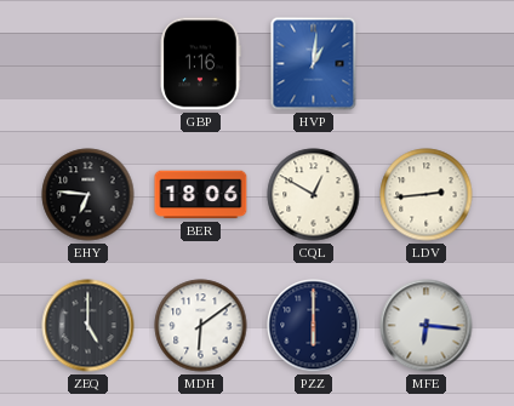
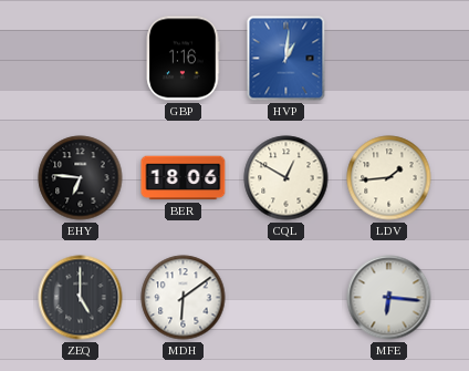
LDV: 2:44 -> 1:44 (389, 178)
PZZ: 6:00 -> none (314, 326)
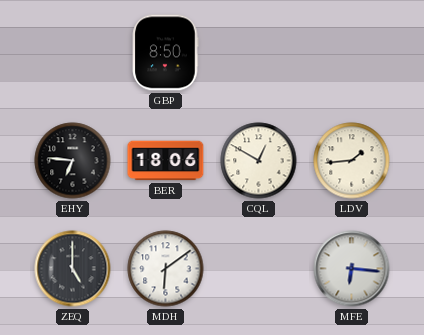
GBP: 1:16 -> 8:50 (165, 53)
HVP: 1:01 -> none (286, 59)
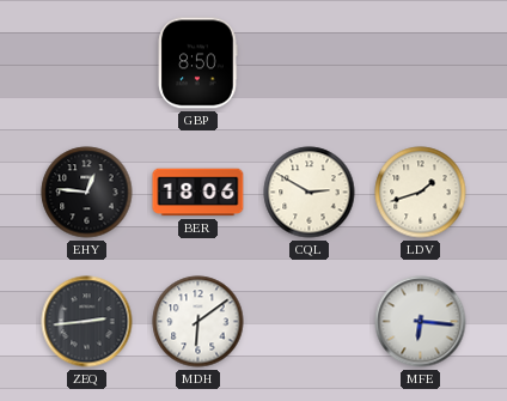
EHY: 6:46 -> 12:46 (87, 193)
CQL: 12:50 -> 2:50 (310, 193)
LDV: 1:44 -> 1:42 (421, 193)
ZEQ: 5:00 -> 2:44 (87, 322)
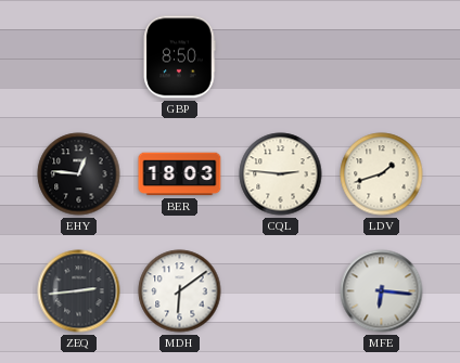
BER: 18:06 -> 18:03 (180, 174)
CQL: 2:50 -> 2:46 (281, 174)
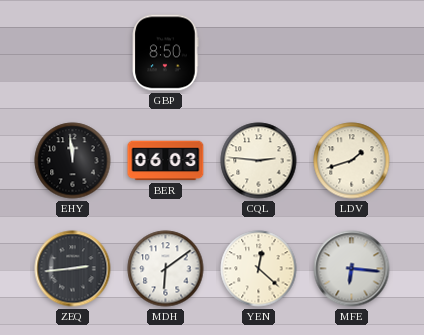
EHY: 12:46 -> 11:59 (73, 161)
BER: 18:03 -> 06:03 (166, 161)
YEN: none -> 12:22 (259, 269)
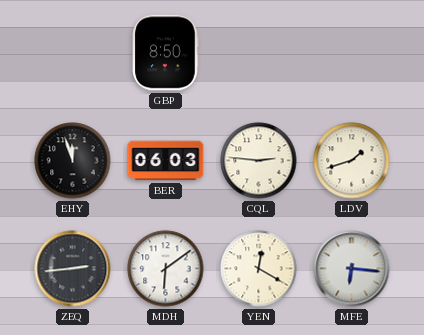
EHY: 11:59 -> 11:57 (73, 161)
YEN: 12:22 -> 12:20 (259, 269)
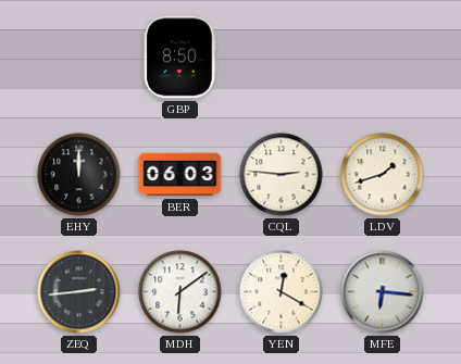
EHY: 11:57 -> 12:00 (79, 175)
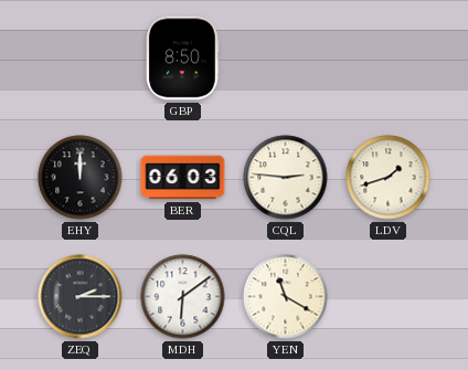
ZEQ: 2:44 -> 2:15 (81, 297)
YEN: 12:20 -> 11:20 (286, 297)
MFE: 6:16 -> none (383, 292)
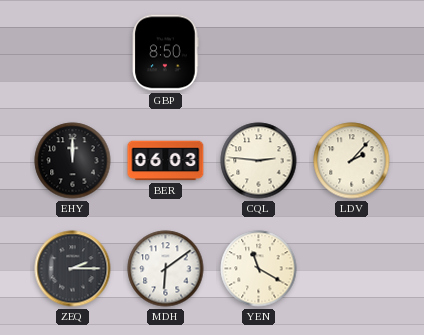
LDV: 1:42 -> 2:07 (352, 161)
